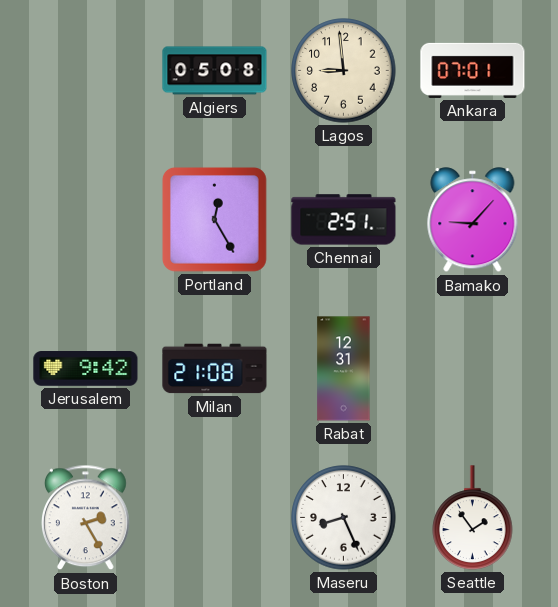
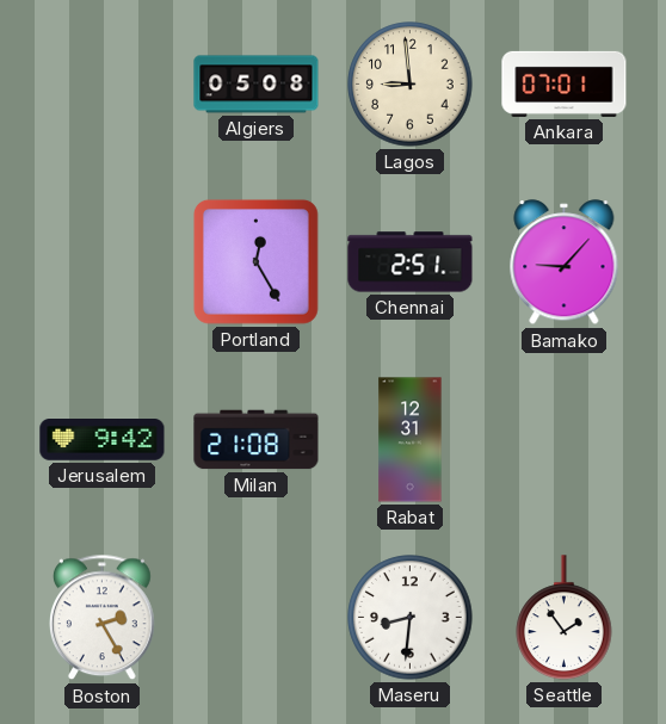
Maseru: 8:26 -> 8:31 (411, 618)
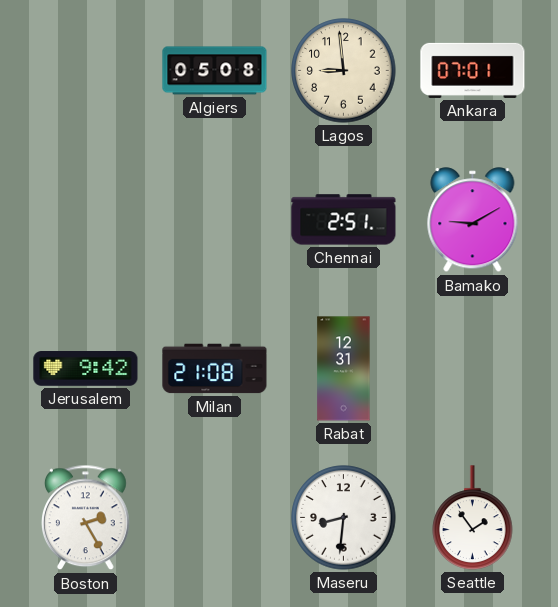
Portland: 12:25 -> none (255, 261)
Bamako: 9:07 -> 9:10 (473, 220)
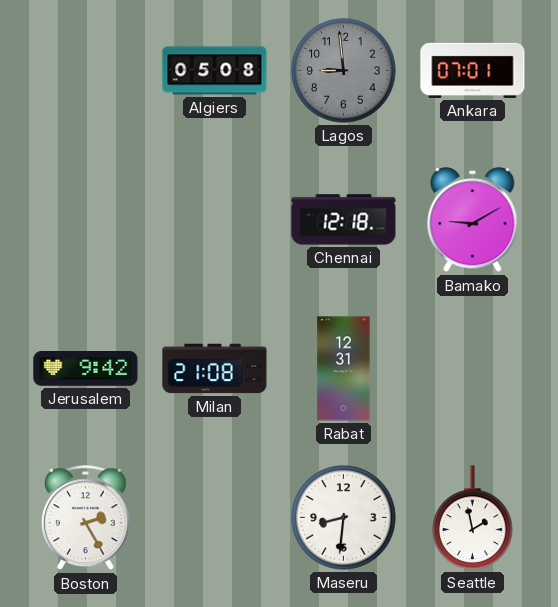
Lagos dial: cream -> grey (344, 71)
Chennai: 2:51 -> 12:18 (344, 220)
Seattle: 1:54 -> 1:58 (473, 518)
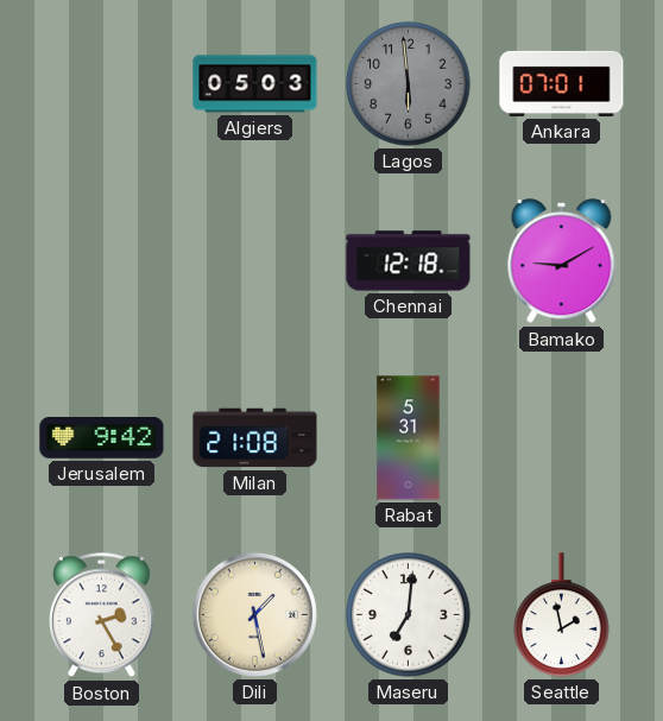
Algiers: 05:08 -> 05:03 (255, 84)
Lagos: 8:59 -> 5:59 (409, 84)
Rabat: 12:31 -> 5:31 (409, 438)
Dili: none -> 1:28 (254, 614)
Maseru: 8:31 -> 7:01 (409, 615)
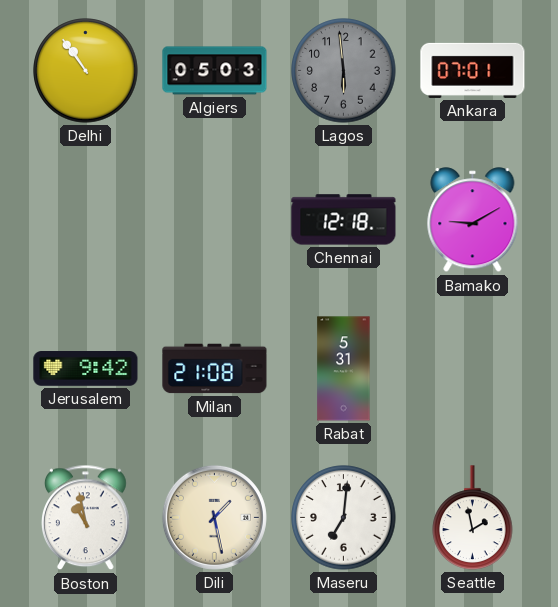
Delhi: none -> 10:54 (86, 71)
Boston: 2:25 -> 10:58 (86, 518)
